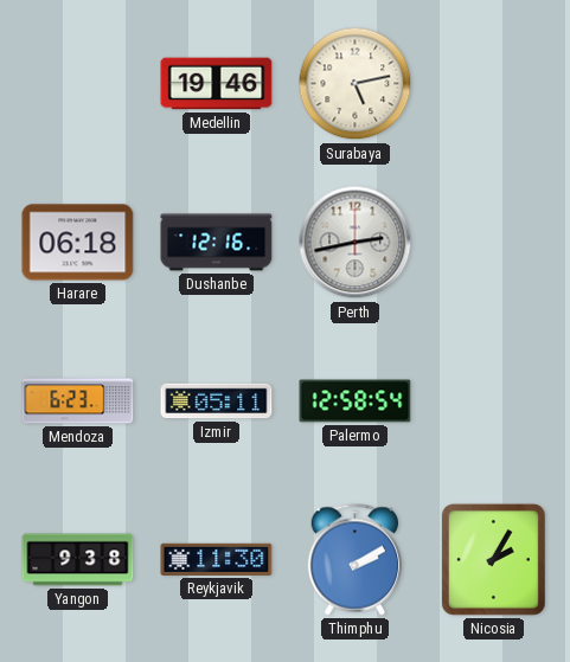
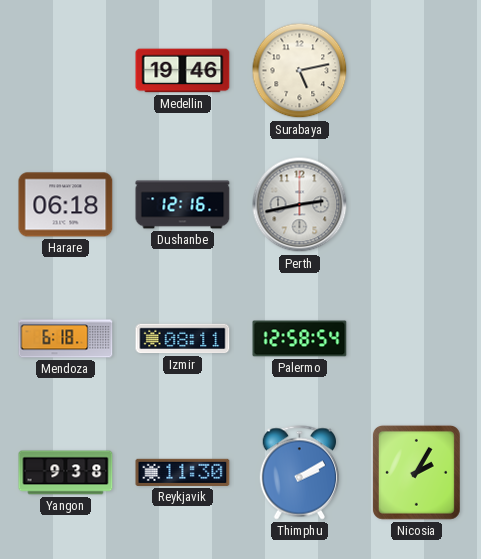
Mendoza: 6:23 -> 6:18 (66, 339)
Izmir: 05:11 -> 08:11 (183, 339)
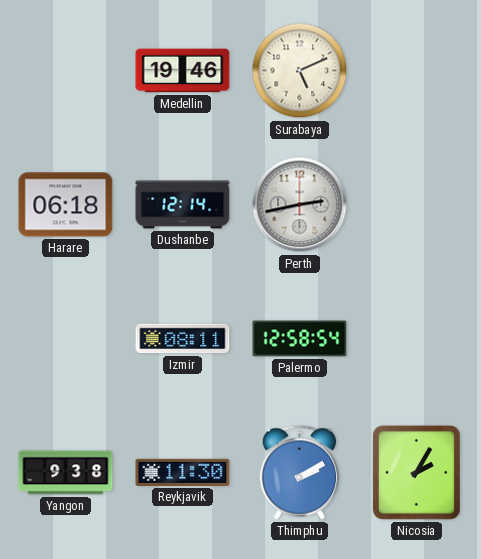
Surabaya: 5:13 -> 5:11 (300, 71)
Dushanbe: 12:16 -> 12:14 (183, 205)
Mendoza: 6:18 -> none (66, 339)
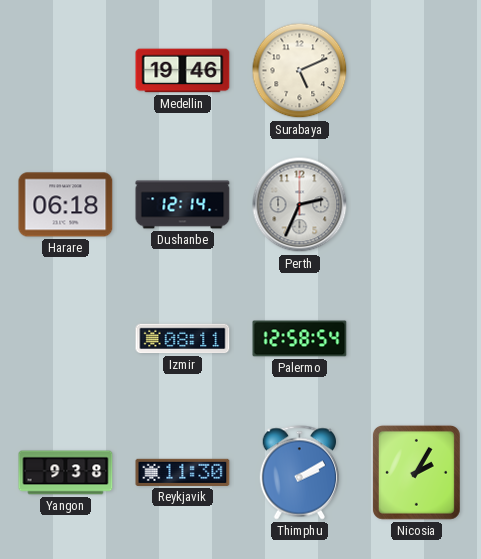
Perth: 2:43 -> 2:34 (300, 205)
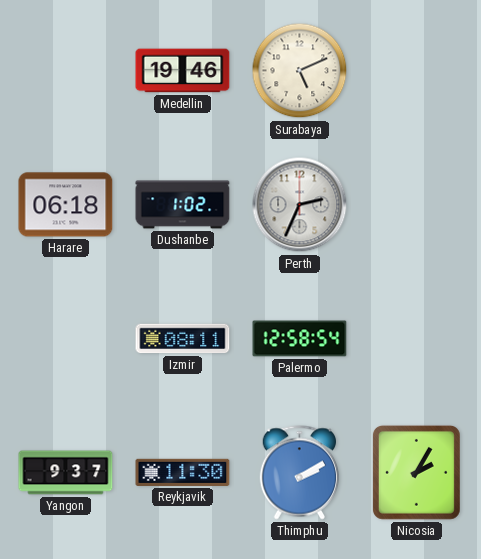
Dushanbe: 12:14 -> 1:02 (183, 205)
Yangon: 9:38 -> 9:37 (66, 473)
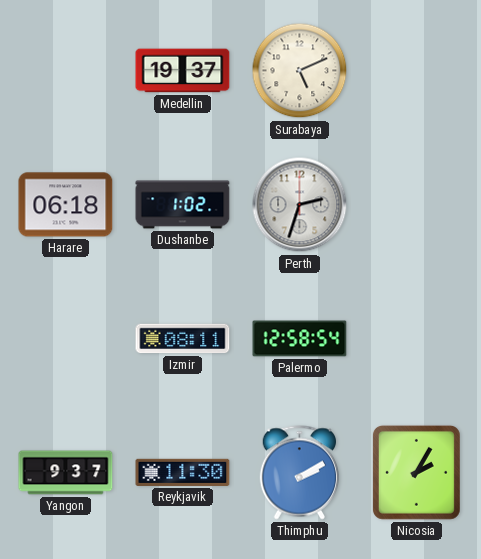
Medellin: 19:46 -> 19:37 (183, 71)
Perth: 2:34 -> 2:33 (300, 205)
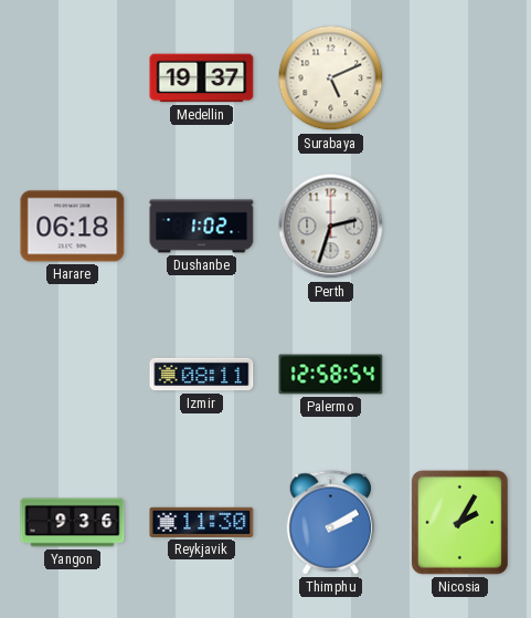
Yangon: 9:37 -> 9:36 (73, 523)
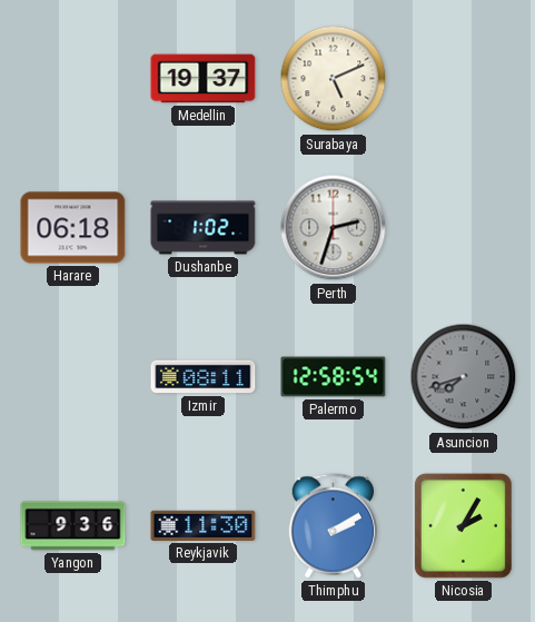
Asuncion: none -> 7:42 (464, 377)
